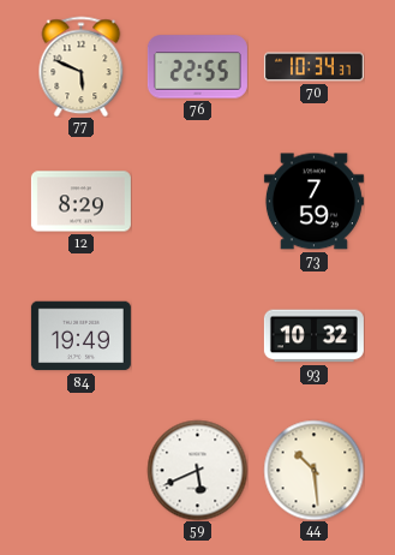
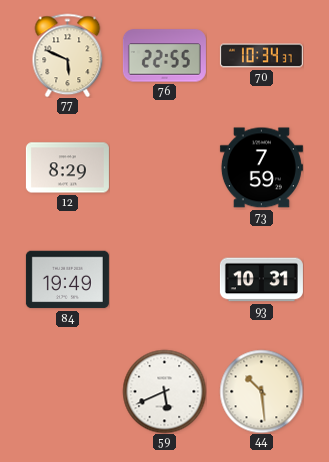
93: 10:32 -> 10:31 (261, 280)
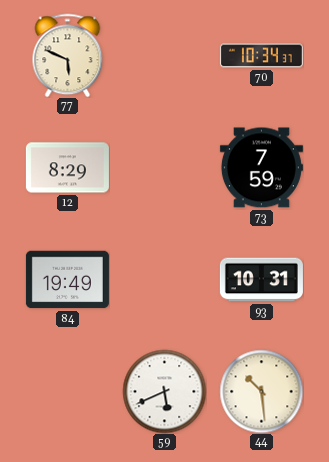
76: 22:55 -> none (164, 56)
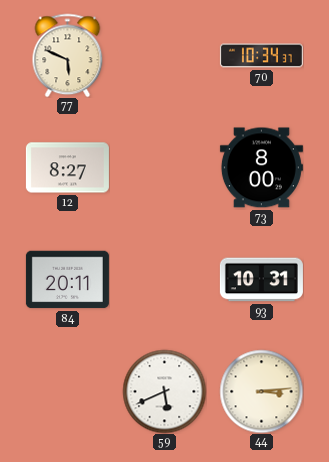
12: 8:29 -> 8:27 (67, 168)
73: 7:59 -> 8:00 (261, 168)
84: 19:49 -> 20:11 (67, 280)
44: 10:29 -> 3:14 (261, 391)
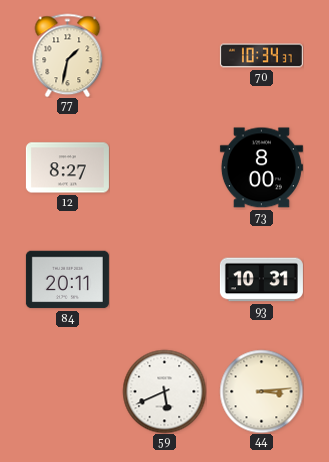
77: 5:49 -> 1:32 (68, 55)
